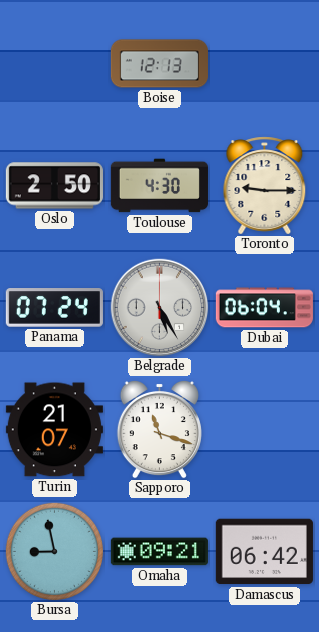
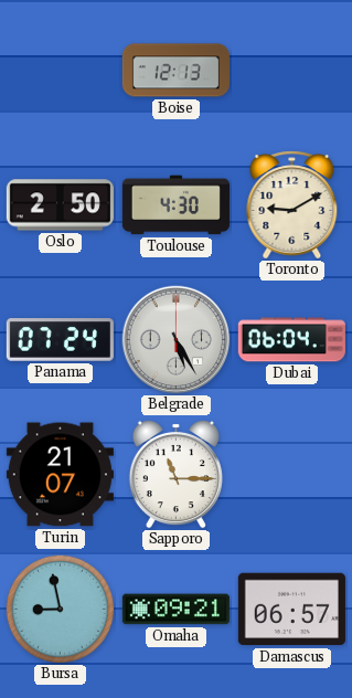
Toronto: 9:15 -> 9:10 (292, 205)
Sapporo: 11:18 -> 11:15 (175, 474)
Damascus: 06:42 -> 06:57 (291, 610)
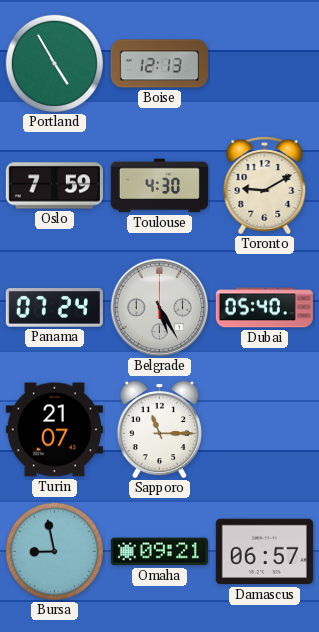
Portland: none -> 4:55 (54, 63)
Oslo: 2:50 -> 7:59 (54, 186)
Dubai: 06:04 -> 05:40 (264, 308)
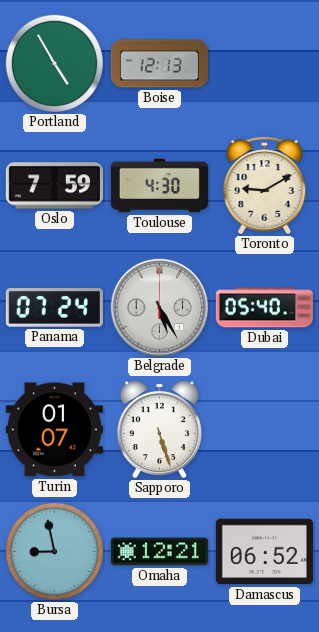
Turin: 21:07 -> 01:07 (54, 430)
Sapporo: 11:15 -> 5:27 (159, 429)
Omaha: 09:21 -> 12:21 (159, 552)
Damascus: 06:57 -> 06:52 (264, 552)
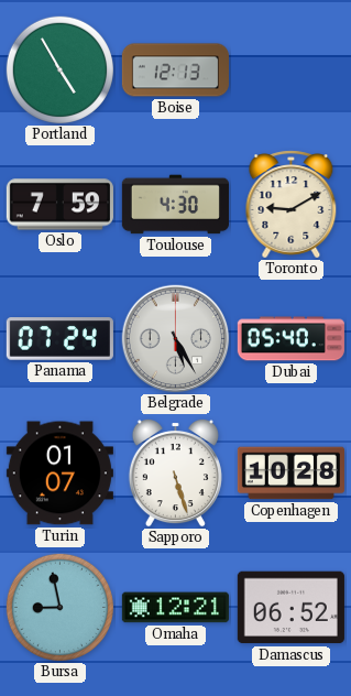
Copenhagen: none -> 10:28 (290, 474)
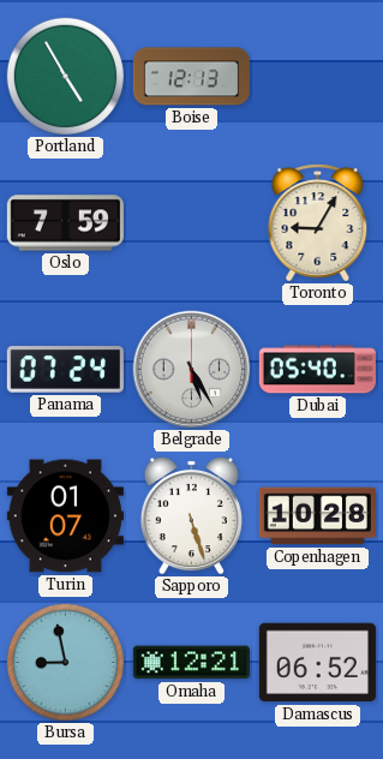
Toulouse: 4:30 -> none (175, 205)
Toronto: 9:10 -> 9:05 (318, 223)
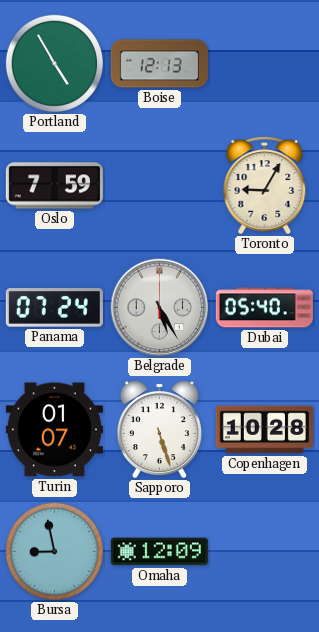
Omaha: 12:21 -> 12:09 (159, 552)
Damascus: 06:52 -> none (317, 663)
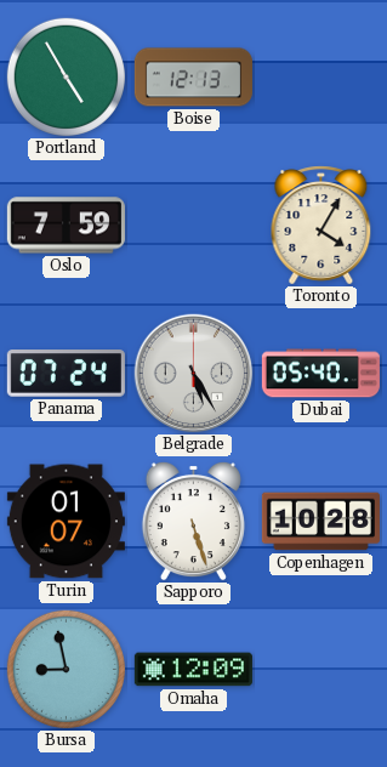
Toronto: 9:05 -> 4:05 (321, 226)
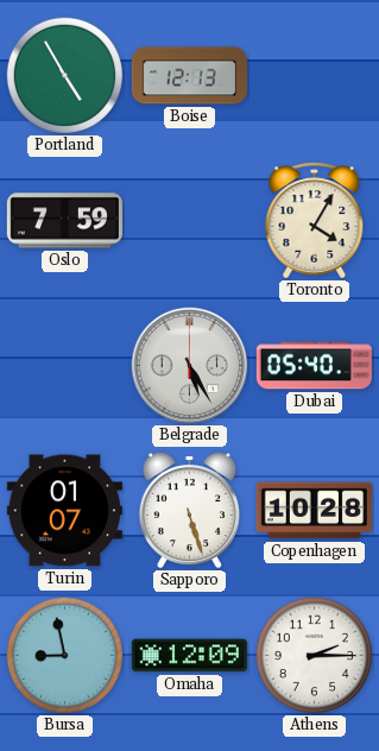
Panama: 07:24 -> none (66, 374)
Athens: none -> 2:15 (314, 655)
